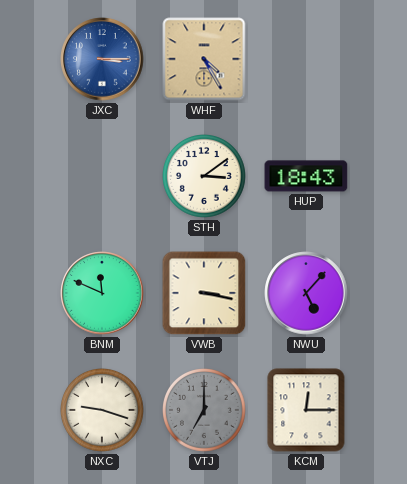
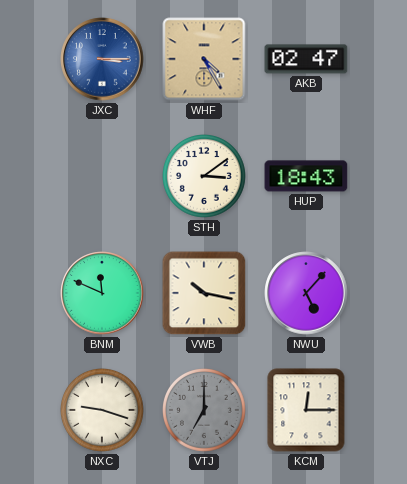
AKB: none -> 02:47 (306, 59)
VWB: 3:17 -> 10:17 (204, 293)
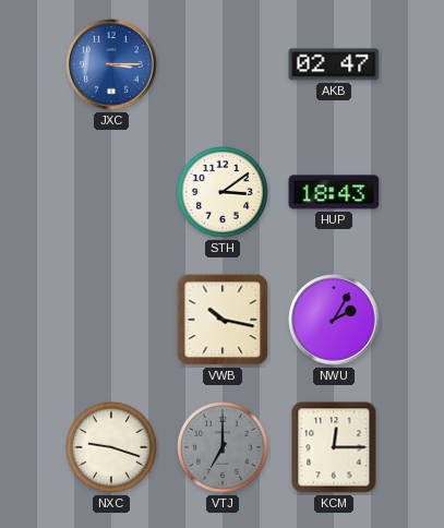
WHF: 4:25 -> none (204, 59)
BNM: 11:49 -> none (102, 293)
NWU: 5:07 -> 2:05 (334, 320)
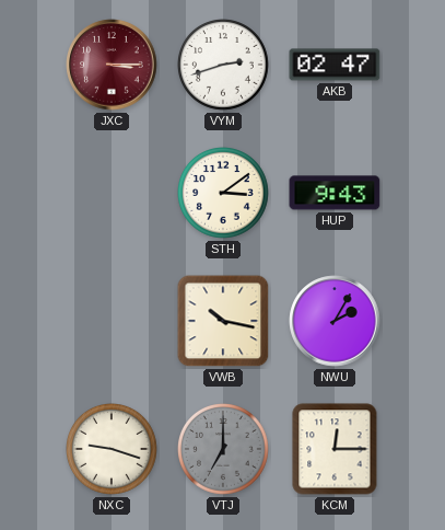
JXC dial: blue -> burgundy (112, 65)
VYM: none -> 2:42 (224, 66)
HUP: 18:43 -> 9:43 (335, 193)
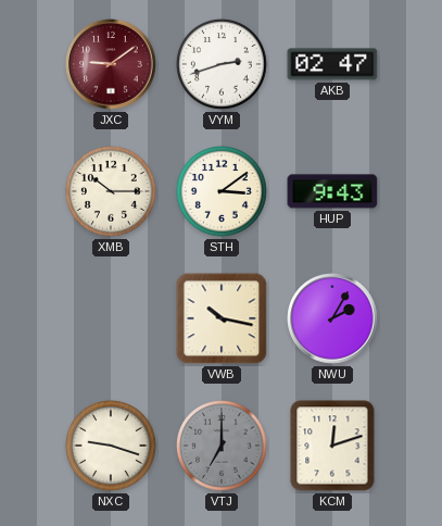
JXC: 3:15 -> 9:09 (111, 64)
XMB: none -> 10:15 (112, 192)
KCM: 12:15 -> 12:12 (332, 446)
